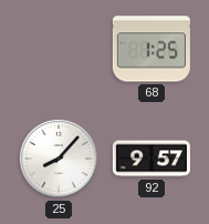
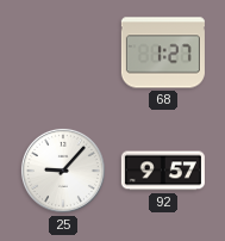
68: 1:25 -> 1:27 (163, 52)
25: 8:07 -> 9:07 (63, 171)
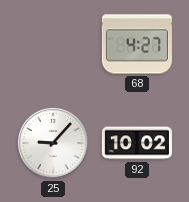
68: 1:27 -> 4:27 (137, 44)
92: 9:57 -> 10:02 (137, 143)
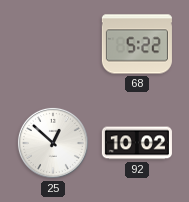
68: 4:27 -> 5:22 (137, 44)
25: 9:07 -> 12:52 (53, 143)
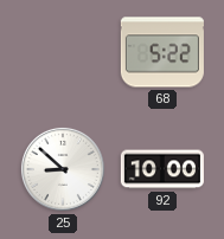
25: 12:52 -> 8:52 (63, 169)
92: 10:02 -> 10:00 (162, 169)
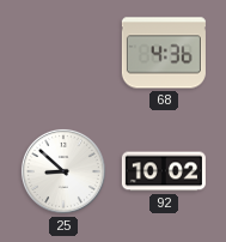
68: 5:22 -> 4:36 (164, 53)
92: 10:00 -> 10:02 (164, 171)
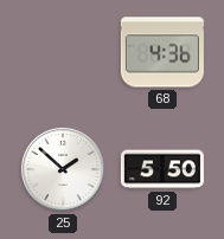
25: 8:52 -> 1:52 (63, 169)
92: 10:02 -> 5:50 (162, 169)
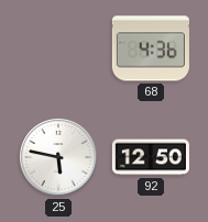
25: 1:52 -> 5:47 (58, 157)
92: 5:50 -> 12:50 (151, 157)
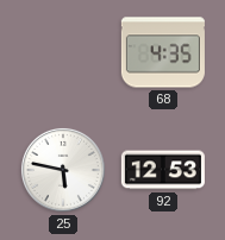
68: 4:36 -> 4:35 (163, 52)
92: 12:50 -> 12:53 (163, 170)
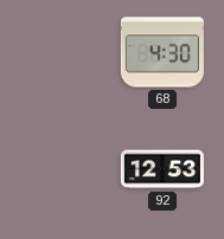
68: 4:35 -> 4:30 (162, 52)
25: 5:47 -> none (63, 170)
